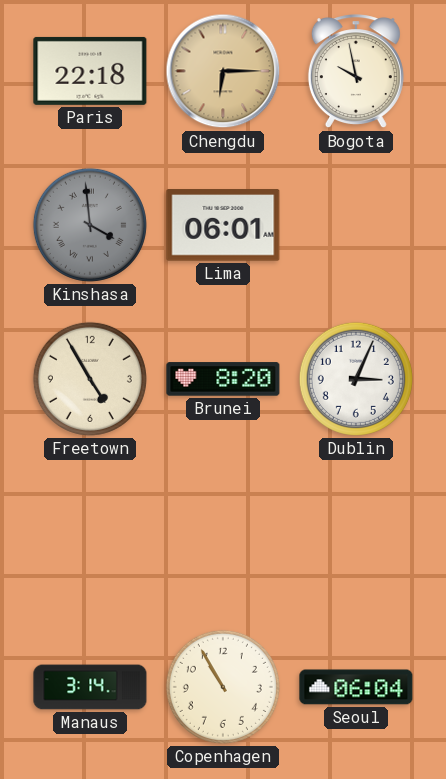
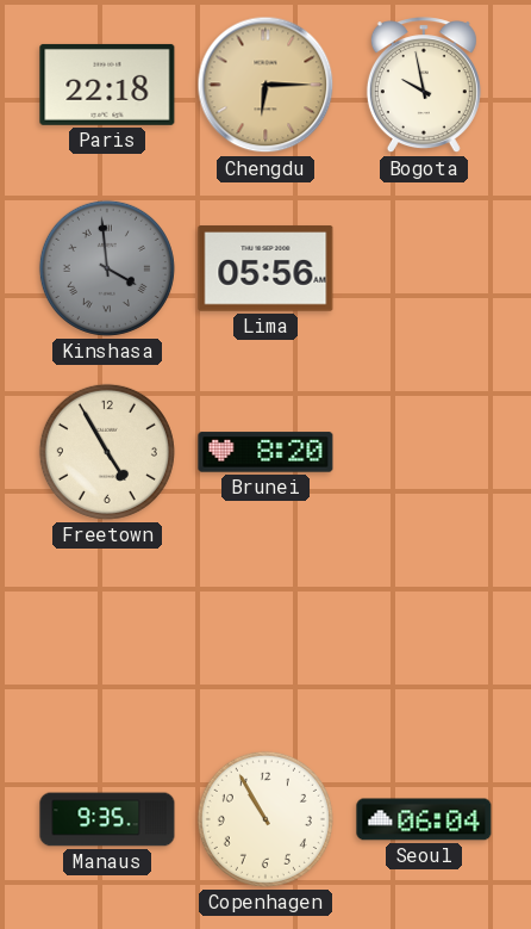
Lima: 06:01 -> 05:56 (265, 268)
Dublin: 3:04 -> none (356, 379)
Manaus: 3:14 -> 9:35 (107, 819)
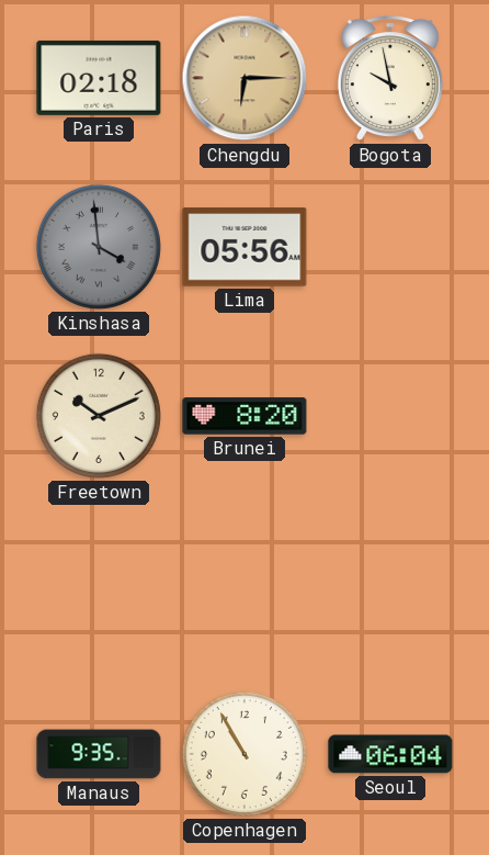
Paris: 22:18 -> 02:18 (99, 78)
Freetown: 4:55 -> 10:11 (99, 416)
